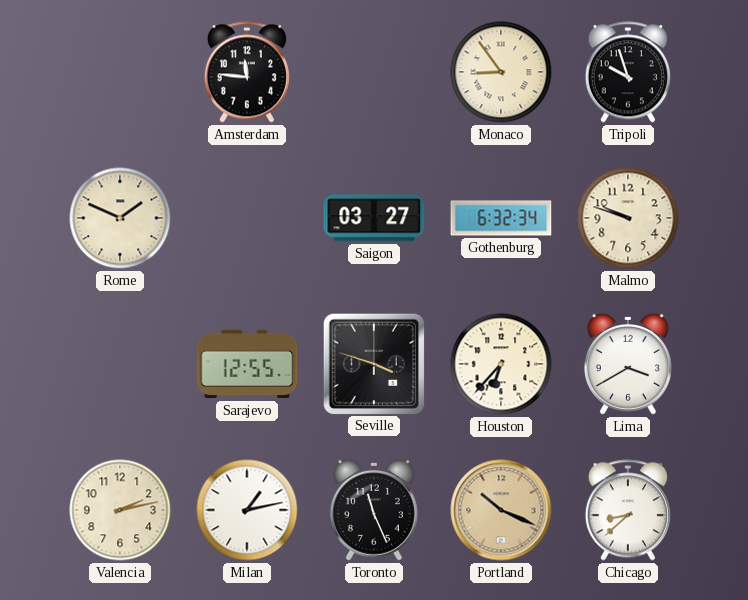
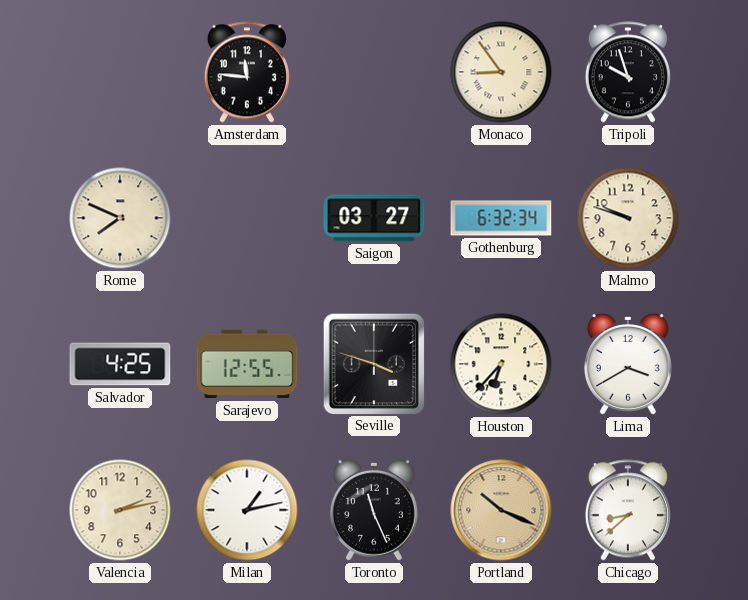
Rome: 1:49 -> 7:49 (120, 218)
Salvador: none -> 4:25 (120, 364)
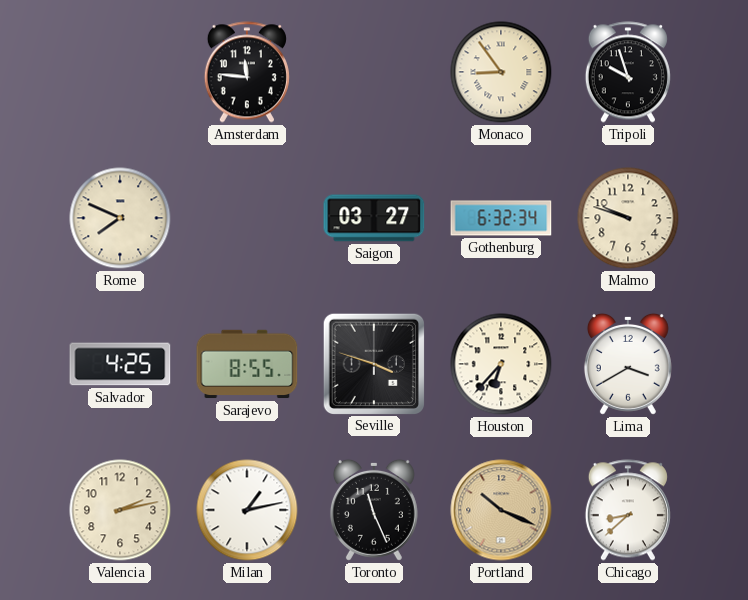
Sarajevo: 12:55 -> 8:55 (247, 364)
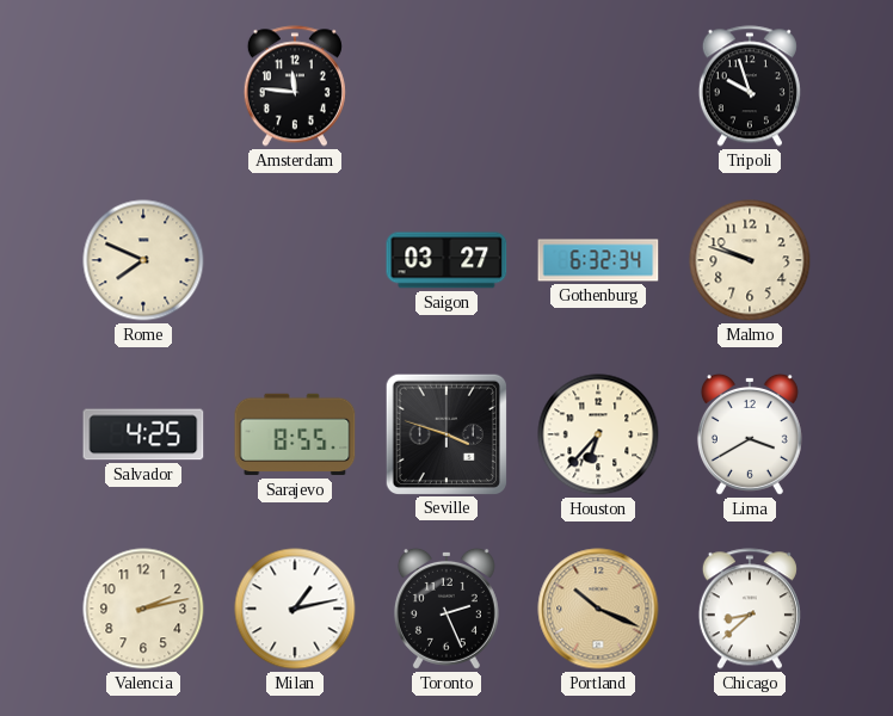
Monaco: 8:54 -> none (501, 72)
Toronto: 11:26 -> 2:26 (446, 609)
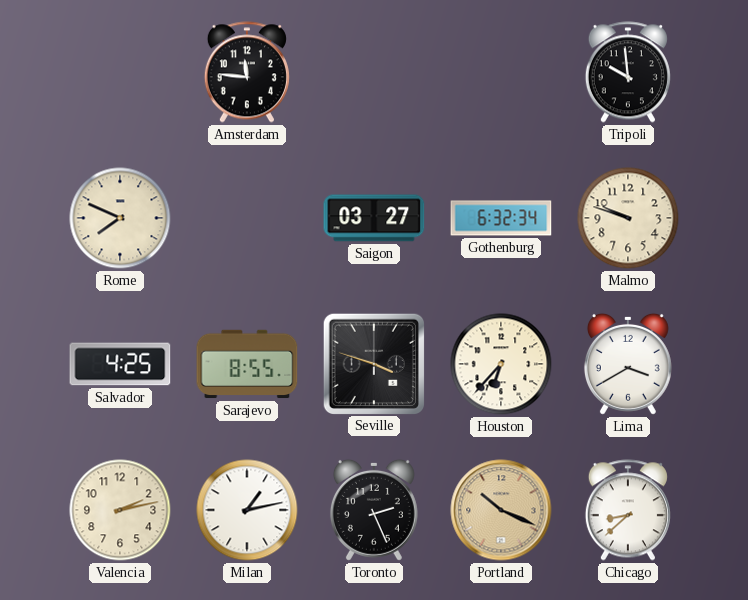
Tripoli: 9:57 -> 9:59 (628, 72)
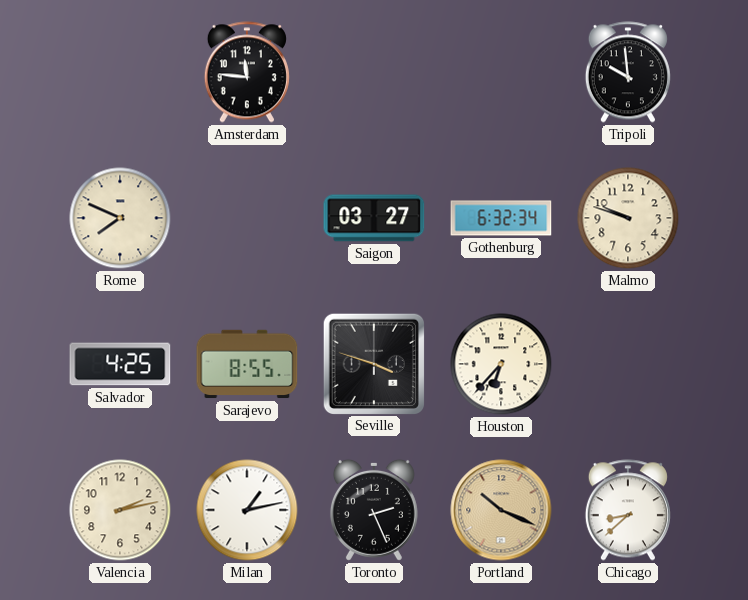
Lima: 3:40 -> none (628, 364)
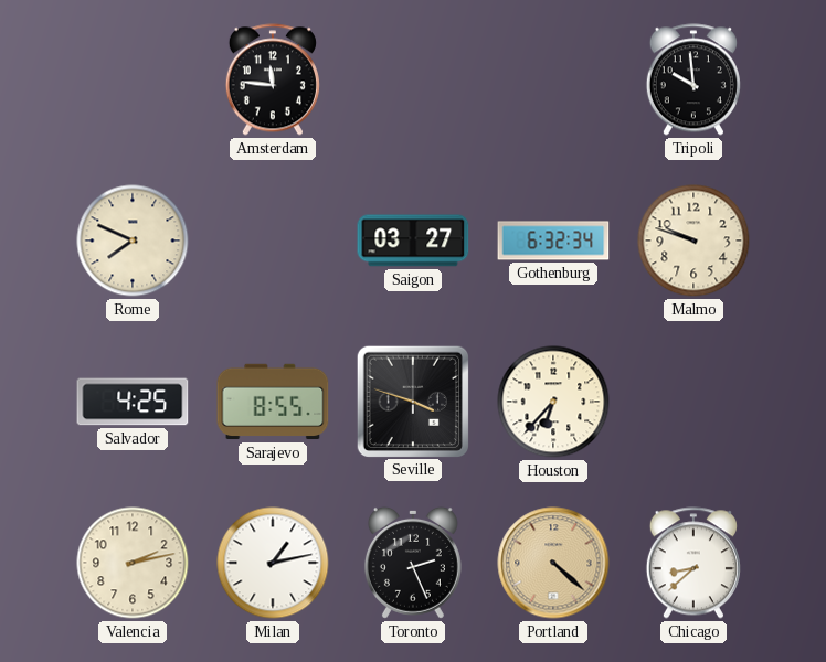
Portland: 10:19 -> 4:22 (553, 563)
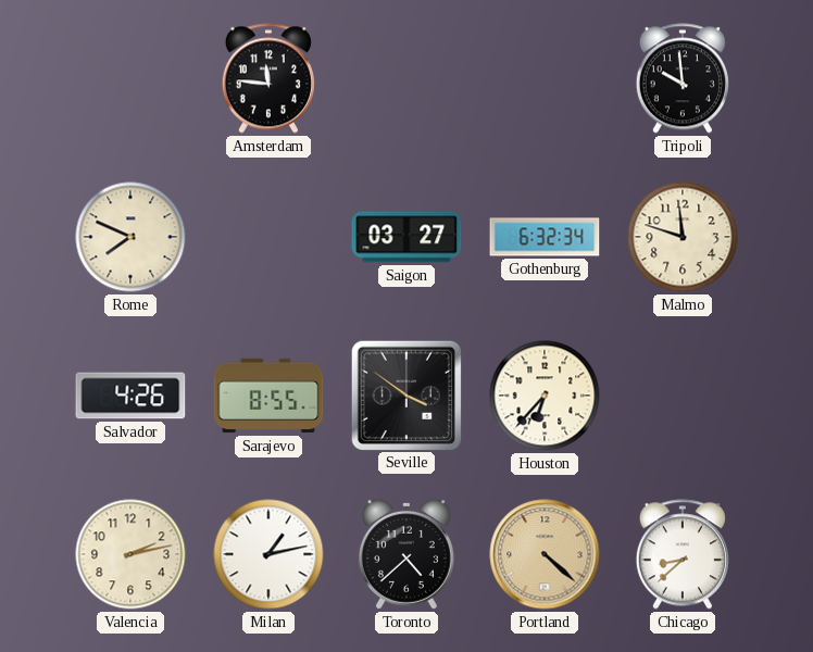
Malmo: 9:48 -> 11:48 (683, 237)
Salvador: 4:25 -> 4:26 (130, 396)
Seville: 3:48 -> 3:51 (405, 394)
Toronto: 2:26 -> 4:38 (406, 554)
